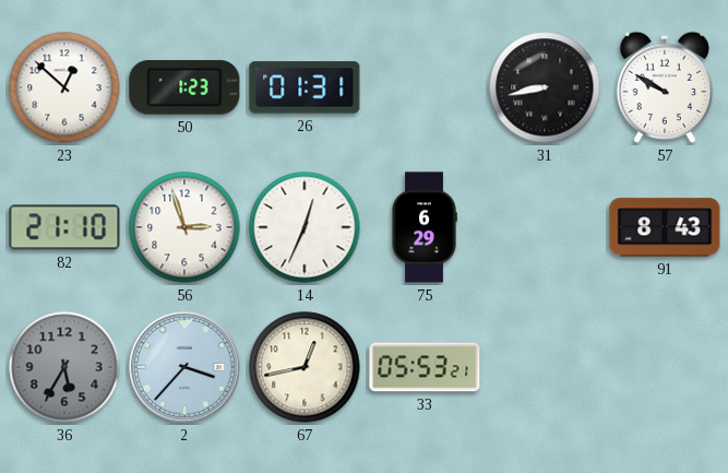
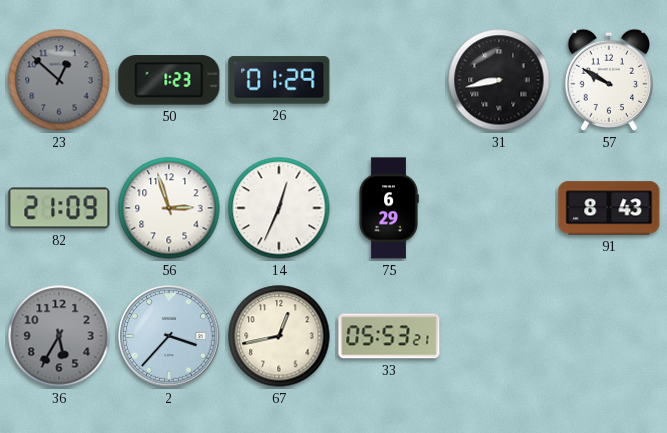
23 dial: white -> grey (59, 80)
26: 01:31 -> 01:29 (279, 80)
82: 21:10 -> 21:09 (59, 208)
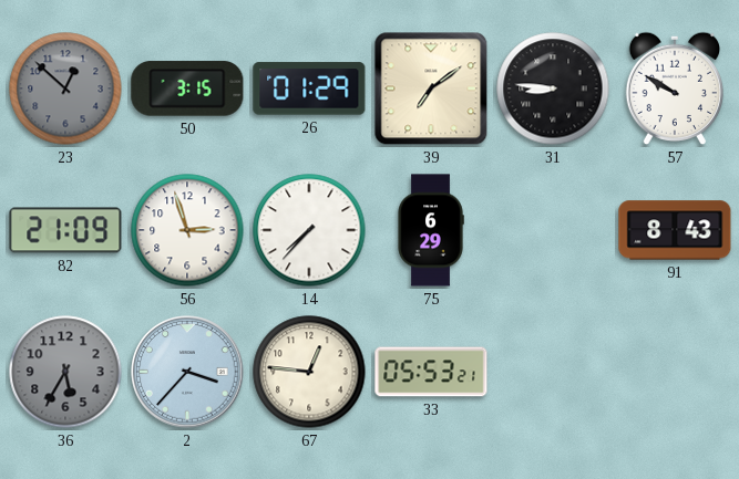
50: 1:23 -> 3:15 (187, 88)
39: none -> 7:09 (431, 88)
31: 8:43 -> 8:46 (553, 88)
14: 12:34 -> 7:37 (309, 230)
67: 12:43 -> 12:46 (309, 372)
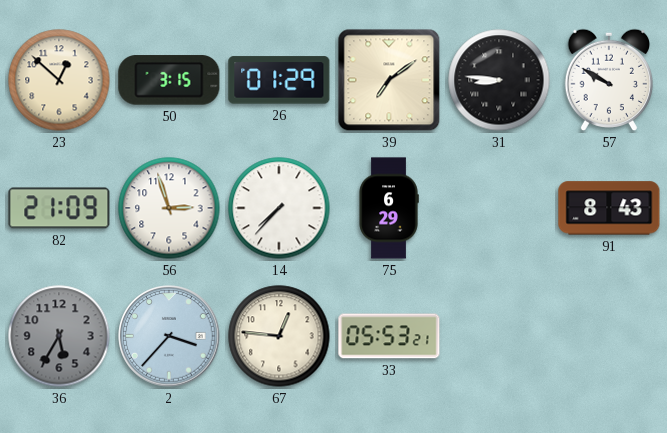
23 dial: grey -> cream (59, 80)
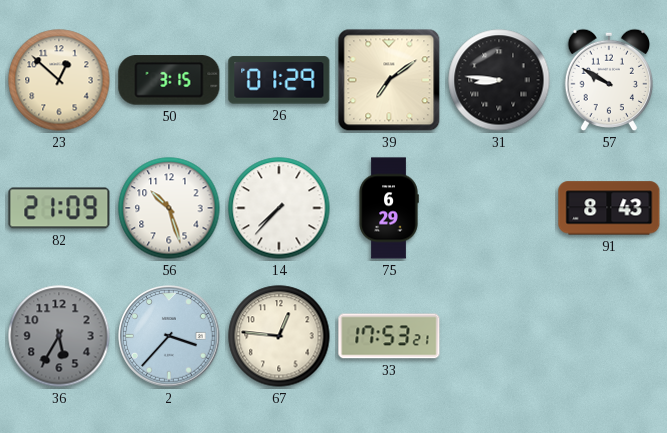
56: 2:57 -> 10:27 (169, 208)
33: 05:53 -> 17:53 (389, 336)
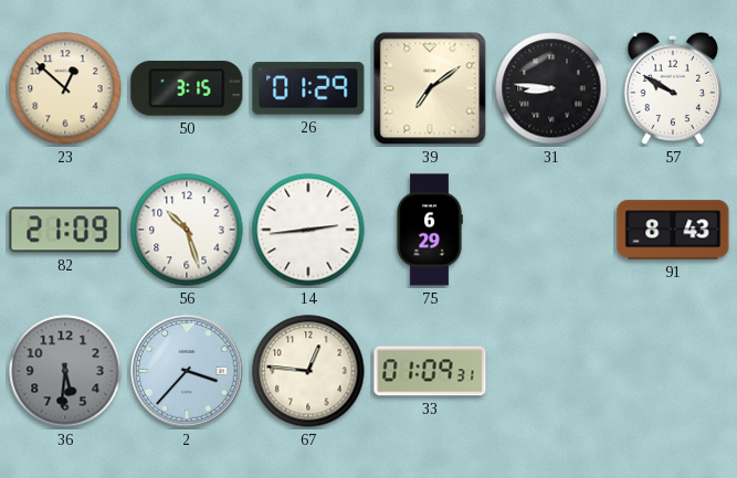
14: 7:37 -> 2:44 (308, 230)
36: 5:35 -> 5:31 (65, 371)
33: 17:53 -> 01:09 (430, 371)
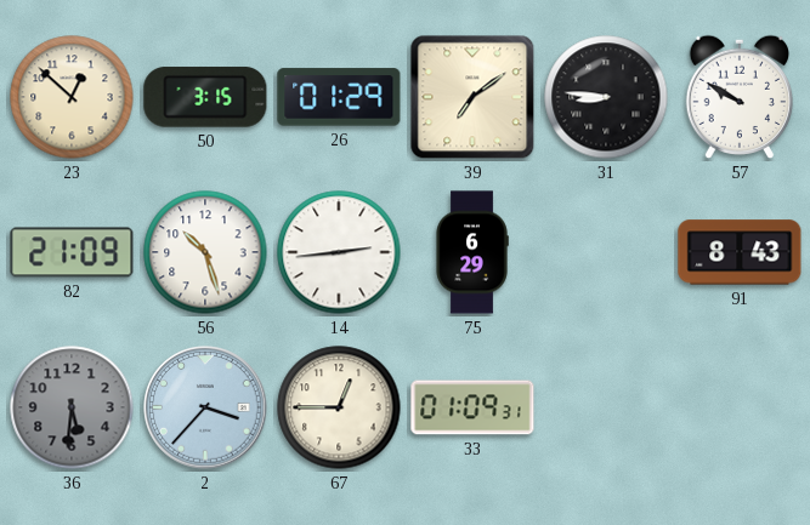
67: 12:46 -> 12:45 (339, 407)
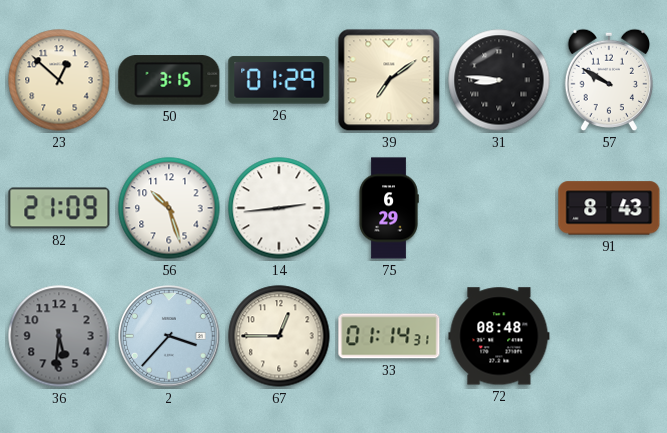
33: 01:09 -> 01:14 (389, 336)
72: none -> 08:48 (499, 336)
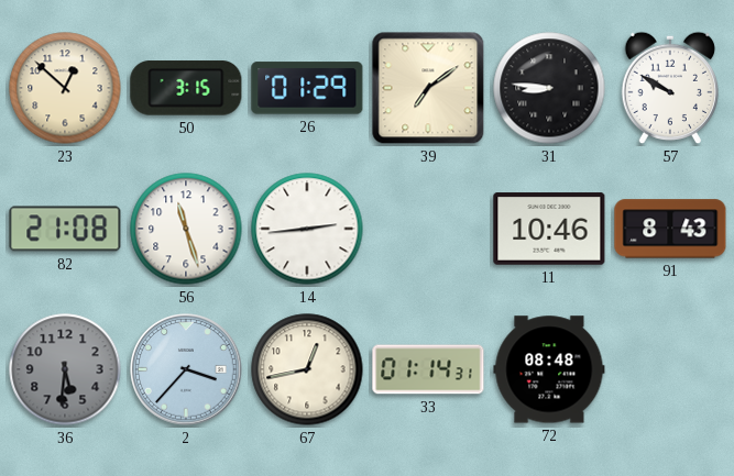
82: 21:09 -> 21:08 (65, 229)
56: 10:27 -> 11:27 (186, 229)
75: 6:29 -> none (389, 208)
11: none -> 10:46 (549, 229)
67: 12:45 -> 12:43 (307, 369)
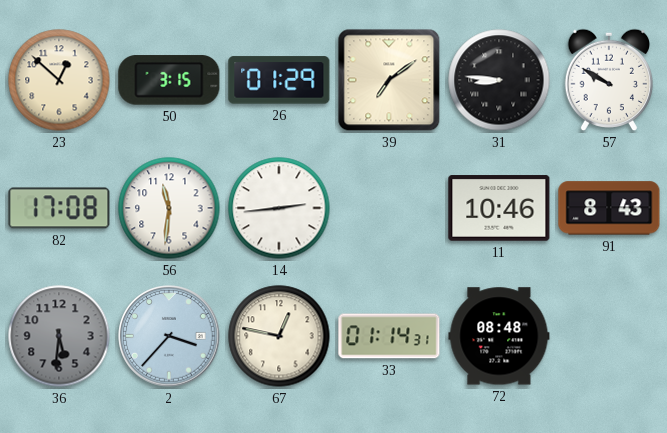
82: 21:08 -> 17:08 (59, 208)
56: 11:27 -> 11:31 (169, 208)
67: 12:43 -> 12:47 (279, 336)
